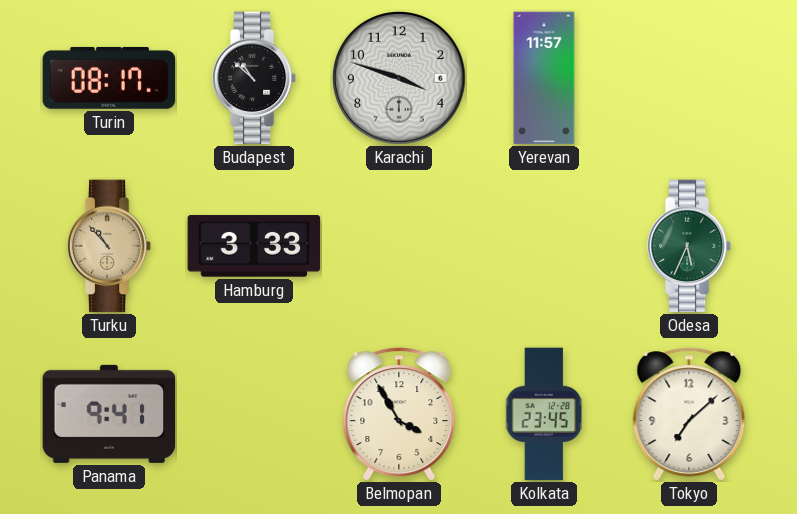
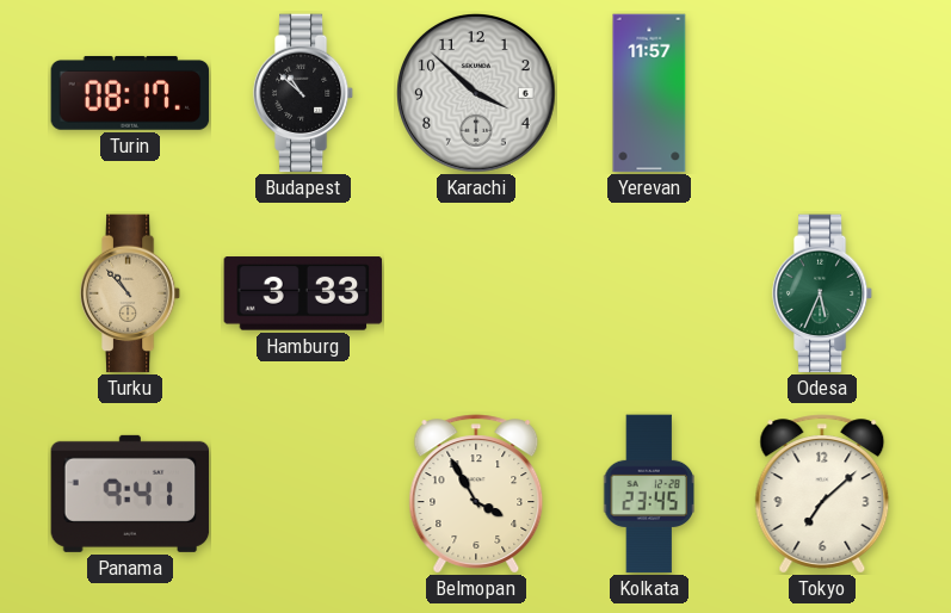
Karachi: 3:48 -> 3:52 (477, 94)
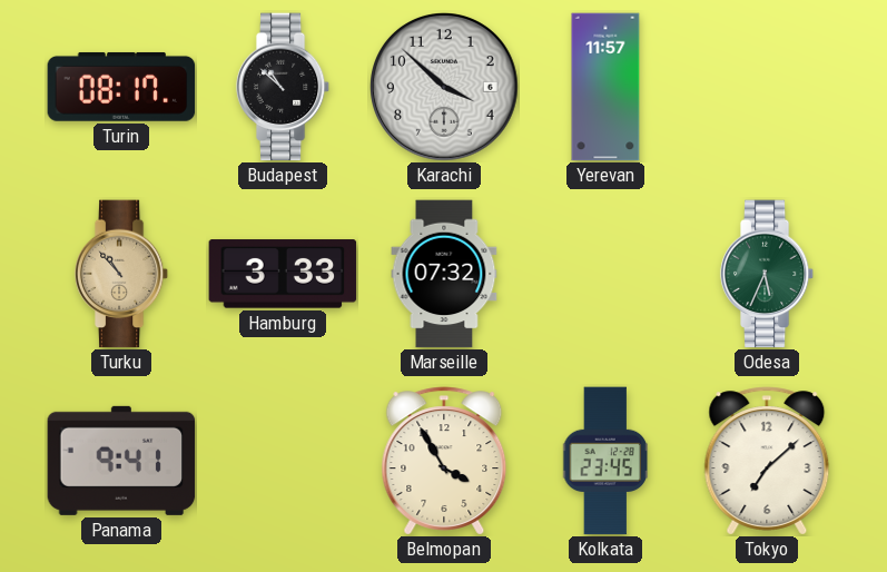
Marseille: none -> 07:32 (444, 274)
